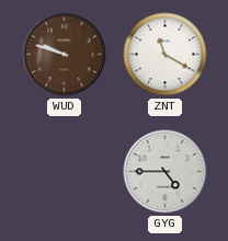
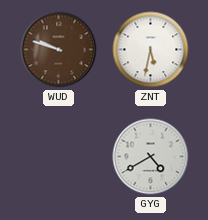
ZNT: 11:20 -> 5:32 (151, 50)
GYG: 4:45 -> 4:40 (151, 157)
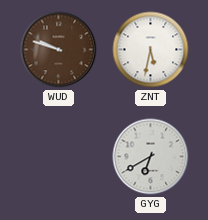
GYG: 4:40 -> 6:40 (151, 157)
